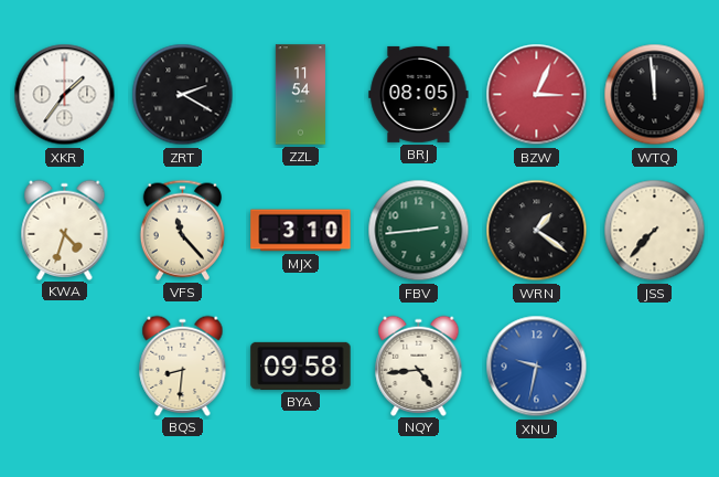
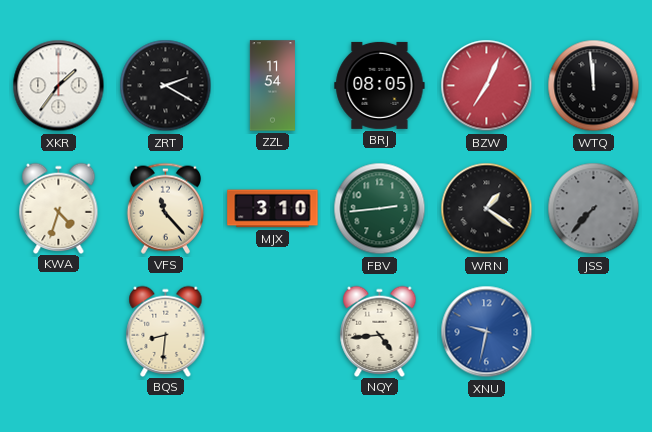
BZW: 3:04 -> 7:04 (487, 86)
JSS dial: cream -> grey (594, 209)
BYA: 09:58 -> none (301, 365)
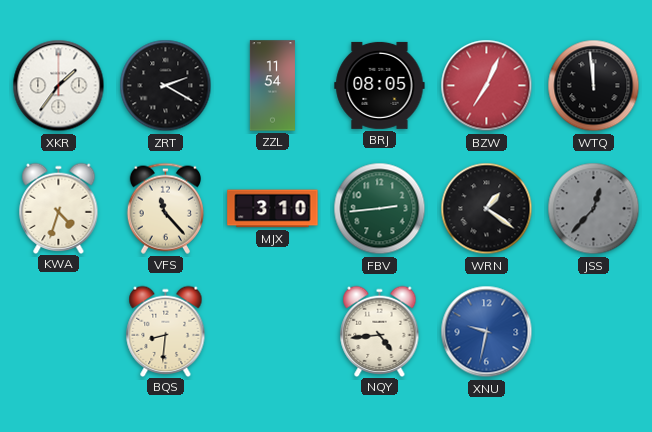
JSS: 7:37 -> 12:37 (594, 209)
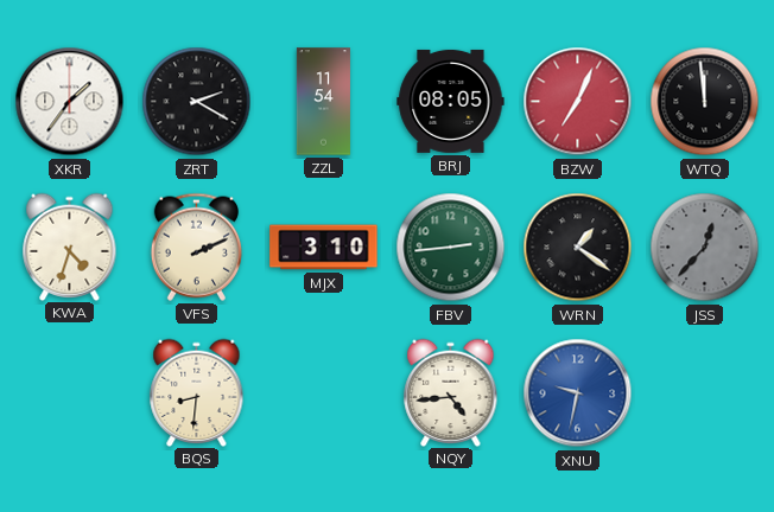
VFS: 11:23 -> 2:11 (196, 247)
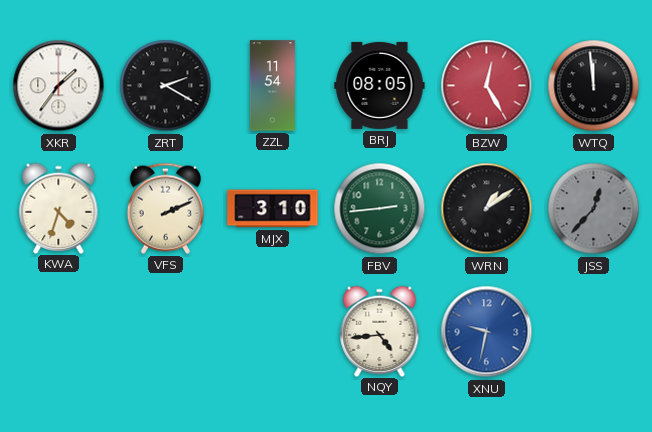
BZW: 7:04 -> 12:25 (487, 86)
WRN: 1:21 -> 1:09 (487, 209)
BQS: 8:31 -> none (197, 392)
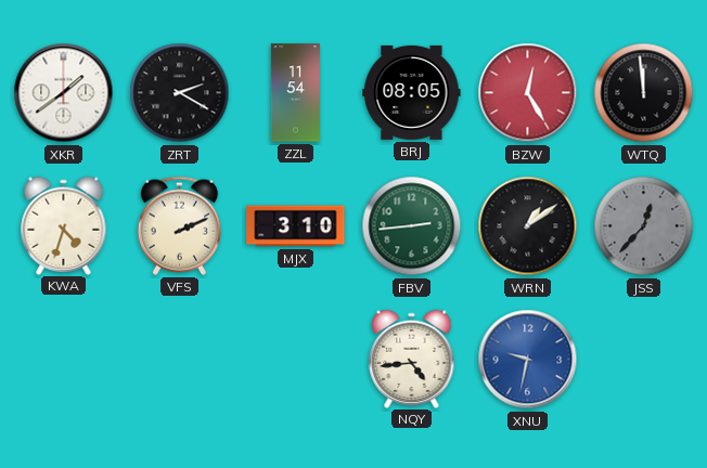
XKR: 1:36 -> 1:39 (64, 93)
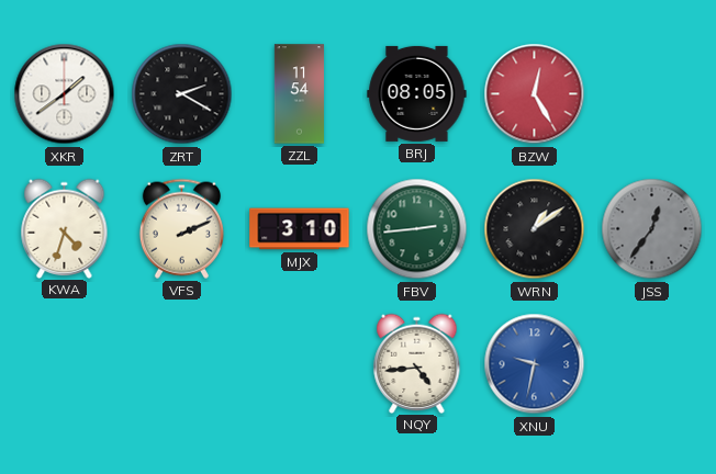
WTQ: 11:59 -> none (644, 93)
JSS: 12:37 -> 12:36 (652, 229)
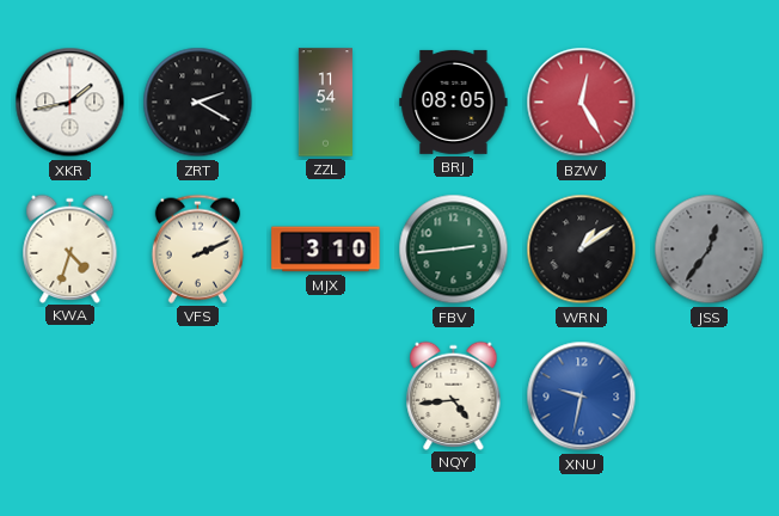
XKR: 1:39 -> 1:43 (70, 103)
